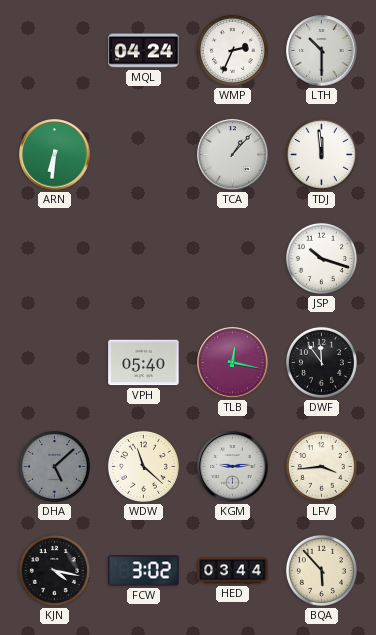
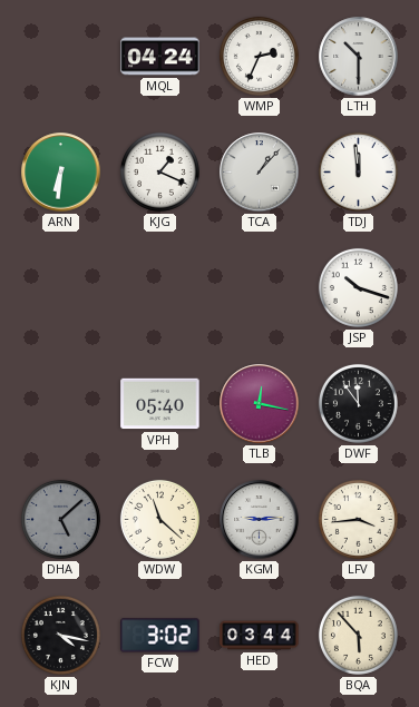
KJG: none -> 1:19 (159, 171)
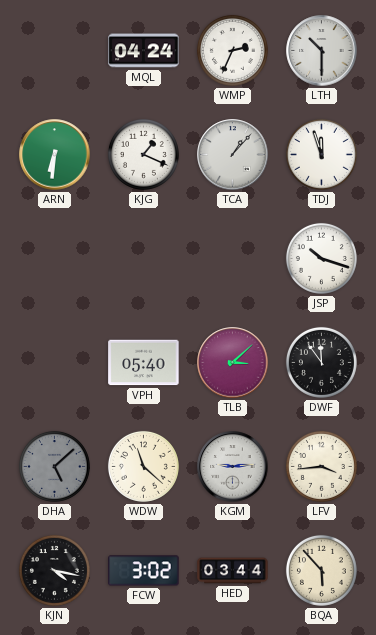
TDJ: 11:59 -> 11:57 (321, 154)
TLB: 12:17 -> 3:08 (233, 363)
